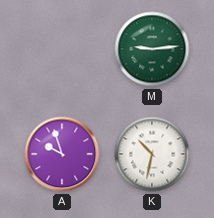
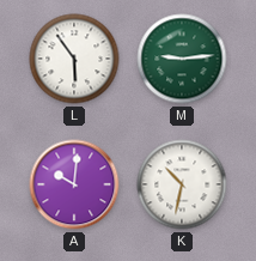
L: none -> 5:54 (74, 59)
A: 9:57 -> 10:01 (74, 184)
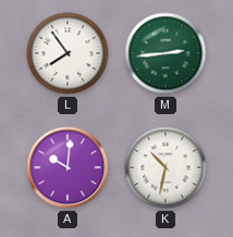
L: 5:54 -> 7:54 (68, 53)
M: 9:14 -> 2:44 (165, 53)
